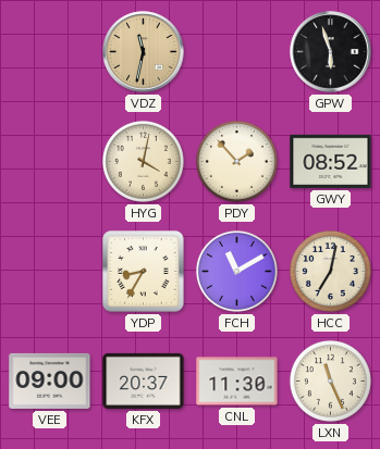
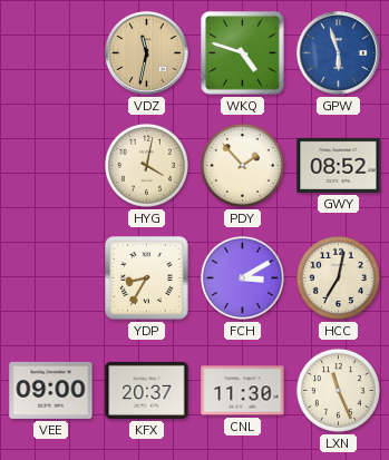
WKQ: none -> 4:48 (243, 53)
GPW dial: black -> blue (339, 53)
FCH: 11:10 -> 3:10 (242, 277)
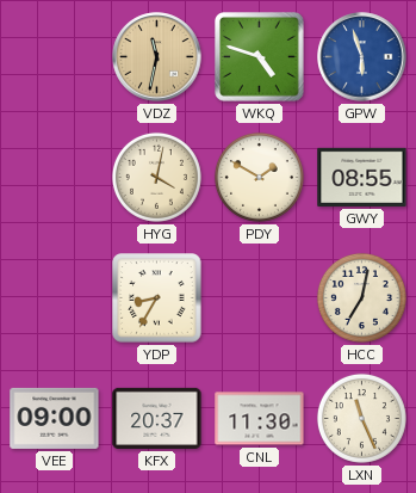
PDY: 1:53 -> 1:50 (259, 177)
GWY: 08:52 -> 08:55 (362, 177)
FCH: 3:10 -> none (242, 277)
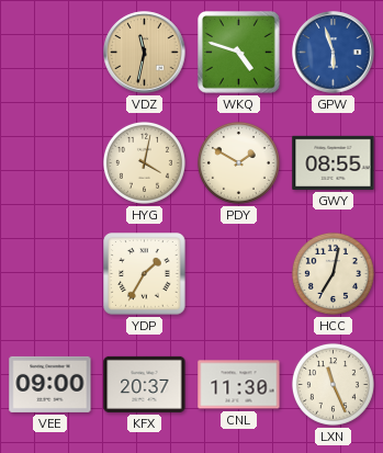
YDP: 8:35 -> 1:35 (145, 274)
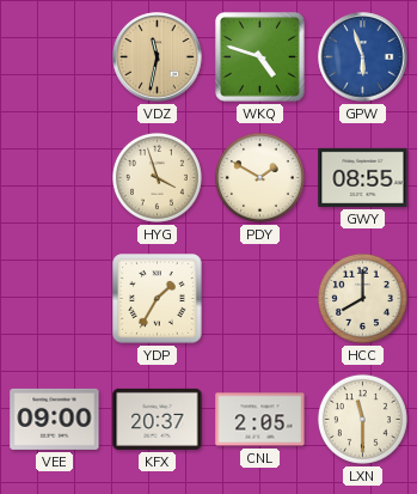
HYG: 4:02 -> 3:57 (157, 177)
HCC: 7:02 -> 8:00 (362, 298)
CNL: 11:30 -> 2:05 (260, 420)
LXN: 11:26 -> 11:30 (362, 419)
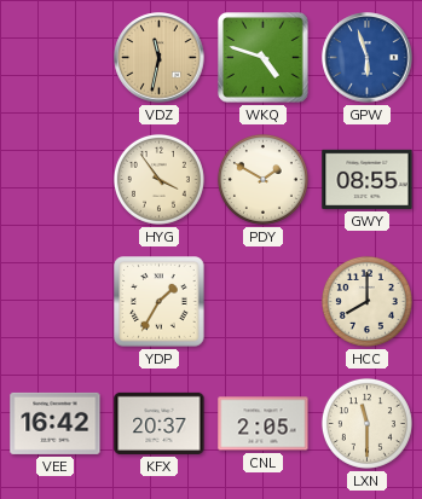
HYG: 3:57 -> 3:54 (158, 179)
VEE: 09:00 -> 16:42 (56, 423)
